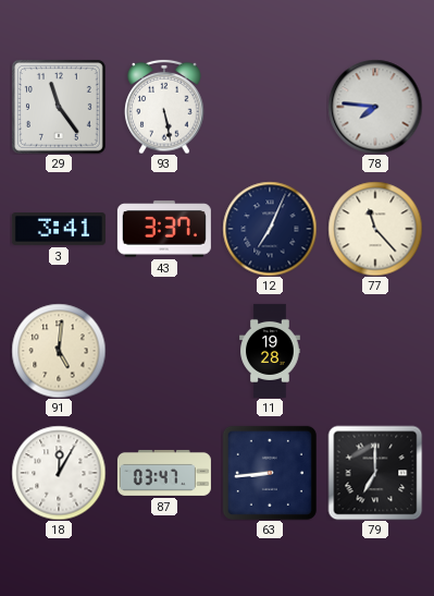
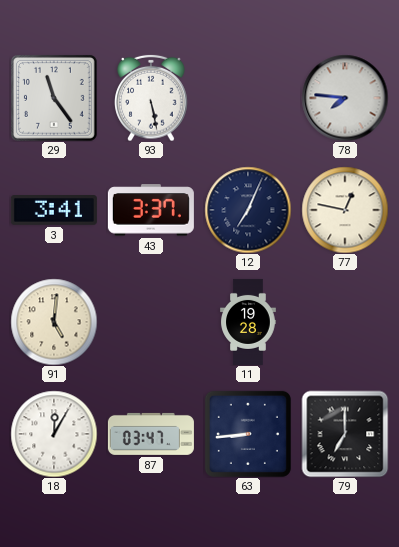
77: 11:23 -> 12:47 (345, 210)
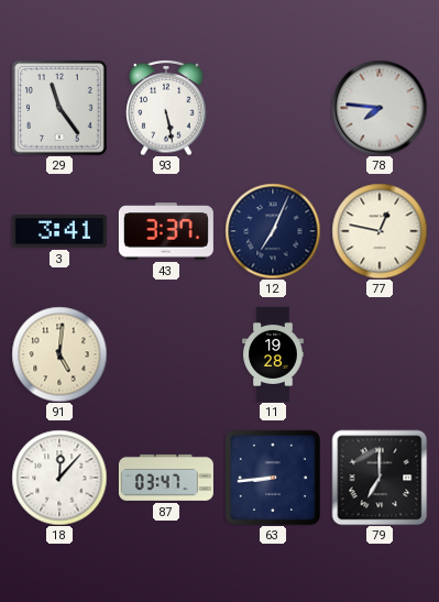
18: 12:05 -> 12:07 (59, 478)
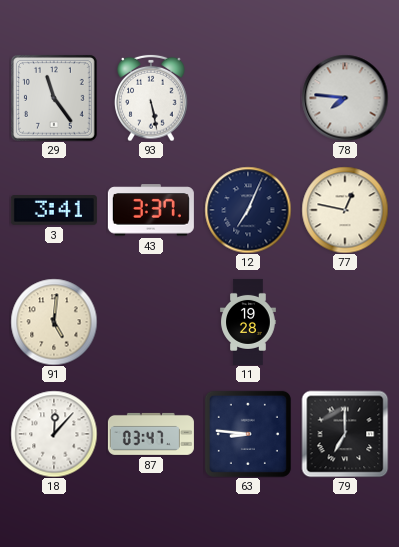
63: 8:44 -> 8:46 (248, 434)
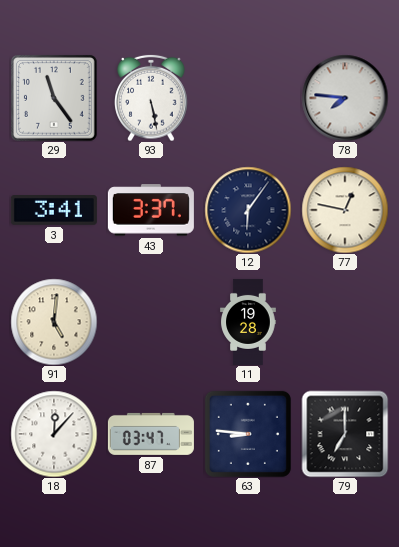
12: 7:04 -> 6:06 (248, 210)
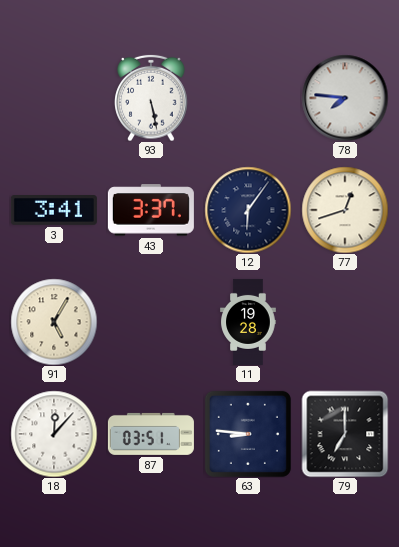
29: 11:24 -> none (54, 98)
77: 12:47 -> 12:42 (345, 210)
91: 5:01 -> 5:05 (54, 322)
87: 03:47 -> 03:51 (151, 434)
